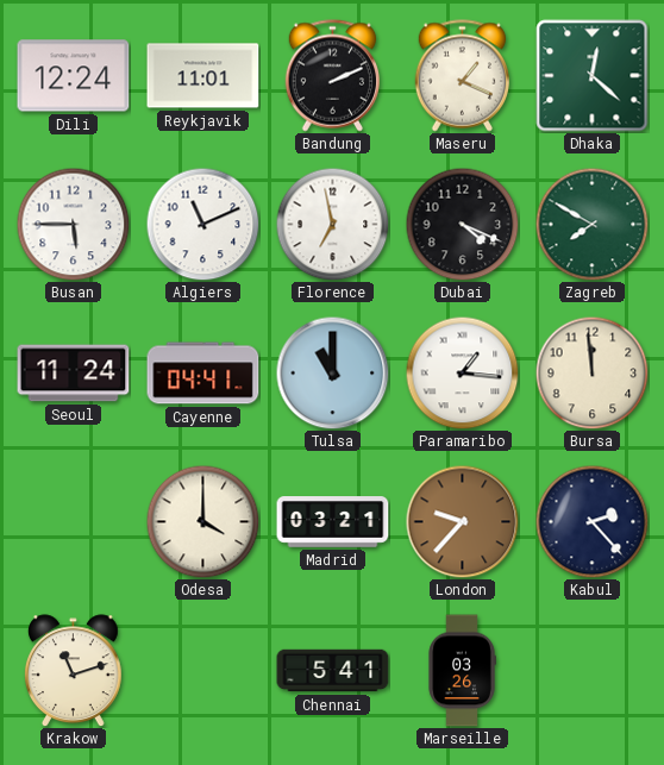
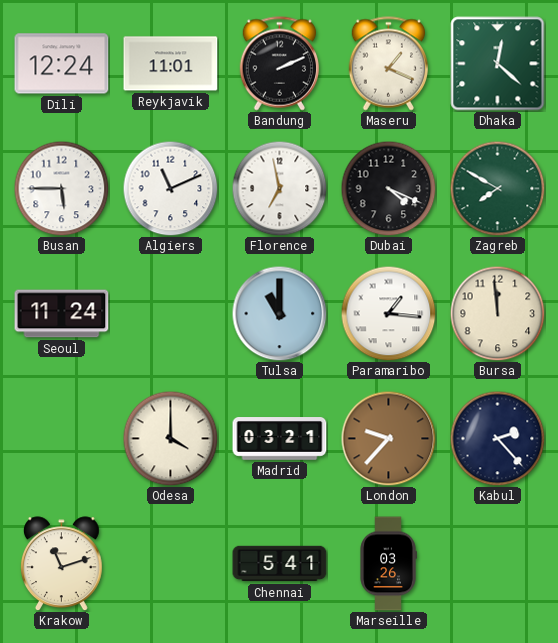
Cayenne: 04:41 -> none (203, 374)
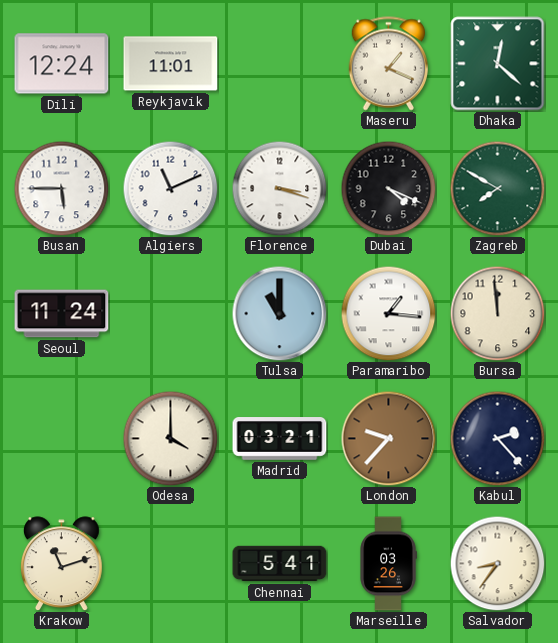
Bandung: 2:11 -> none (279, 64)
Florence: 6:58 -> 3:18 (279, 188)
Salvador: none -> 8:36 (497, 563)
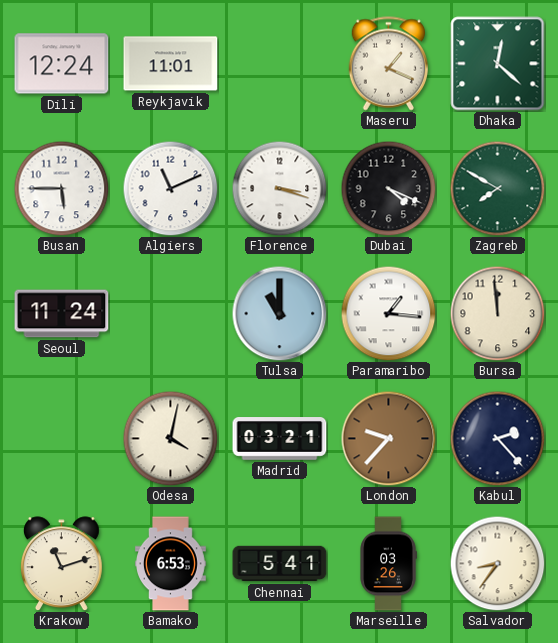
Odesa: 4:00 -> 4:02 (170, 438)
Bamako: none -> 6:53 (171, 564)
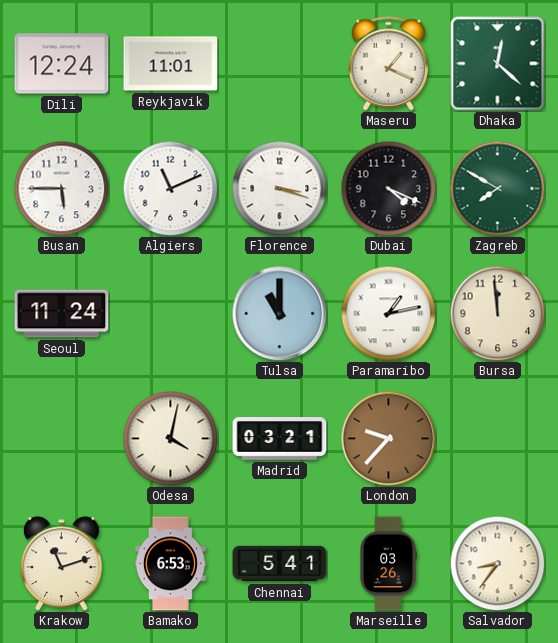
Paramaribo: 1:16 -> 1:13 (388, 313)
Kabul: 2:23 -> none (497, 438)
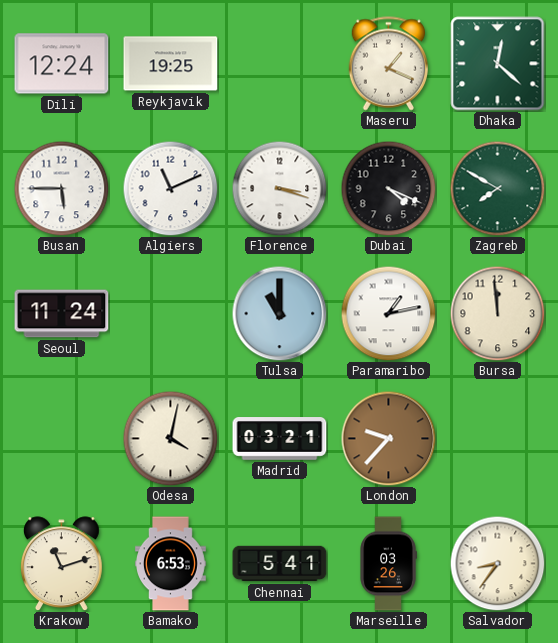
Reykjavik: 11:01 -> 19:25 (171, 64)
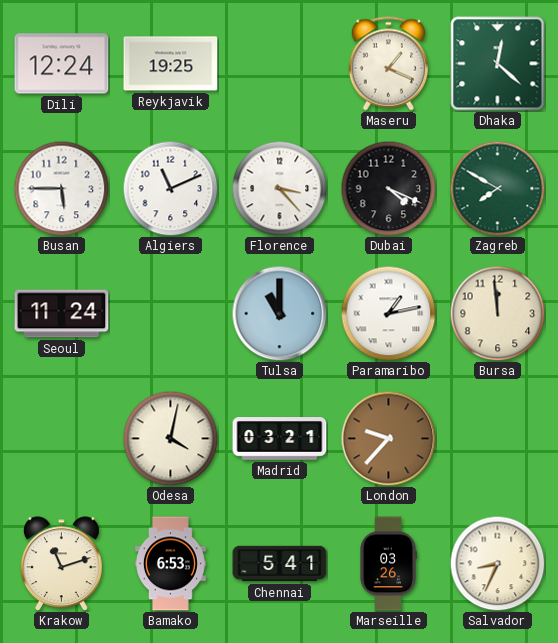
Florence: 3:18 -> 3:23 (279, 188)
Salvador: 8:36 -> 8:34 (497, 563)
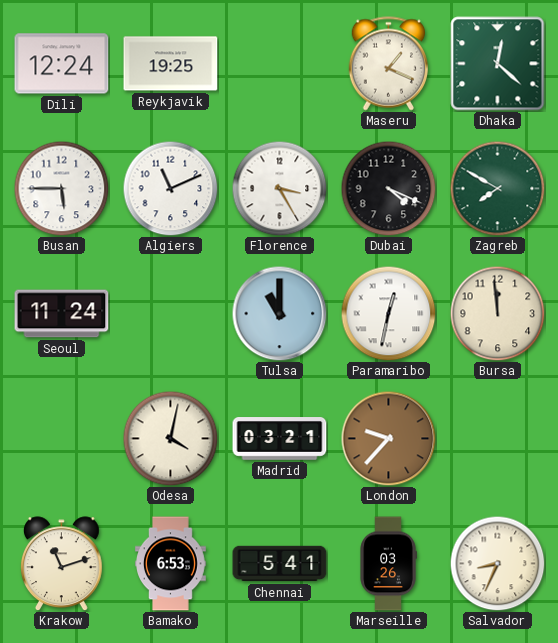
Florence: 3:23 -> 3:25 (279, 188)
Paramaribo: 1:13 -> 12:32 (388, 313)
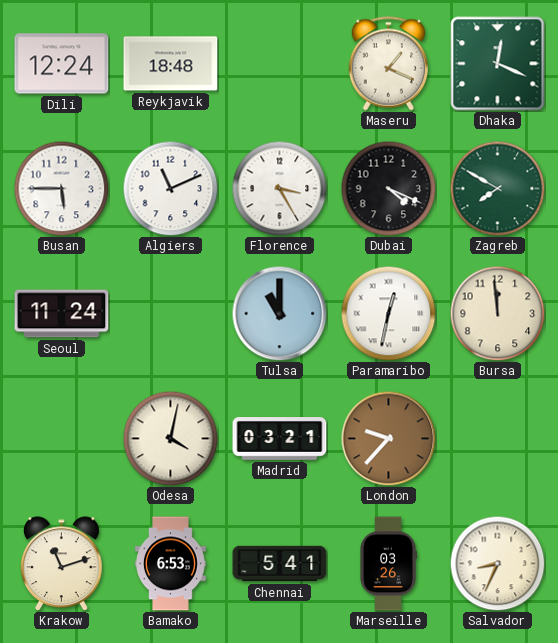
Reykjavik: 19:25 -> 18:48 (171, 64)
Dhaka: 12:22 -> 12:19 (498, 64)
